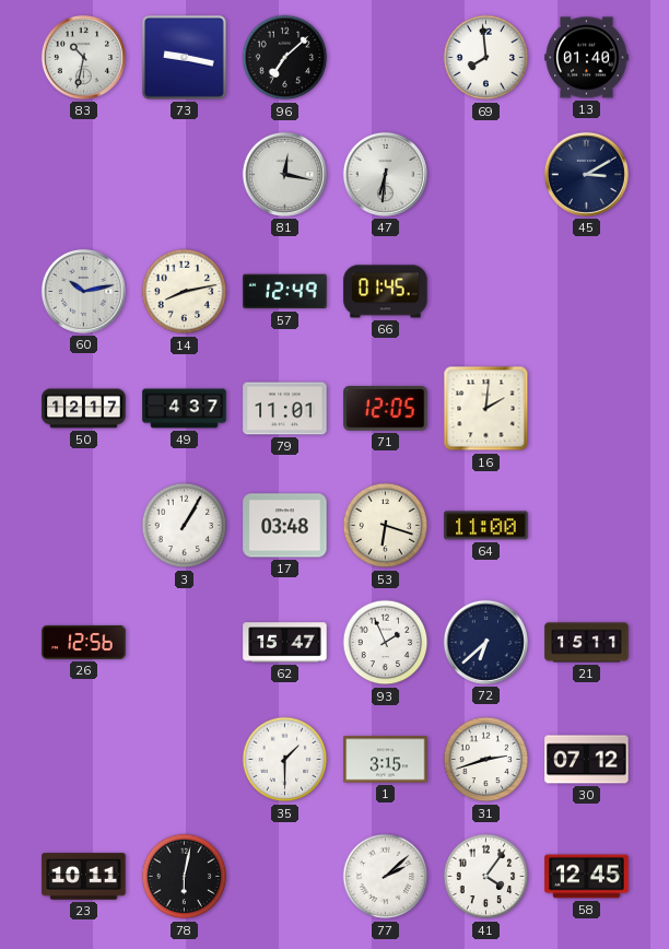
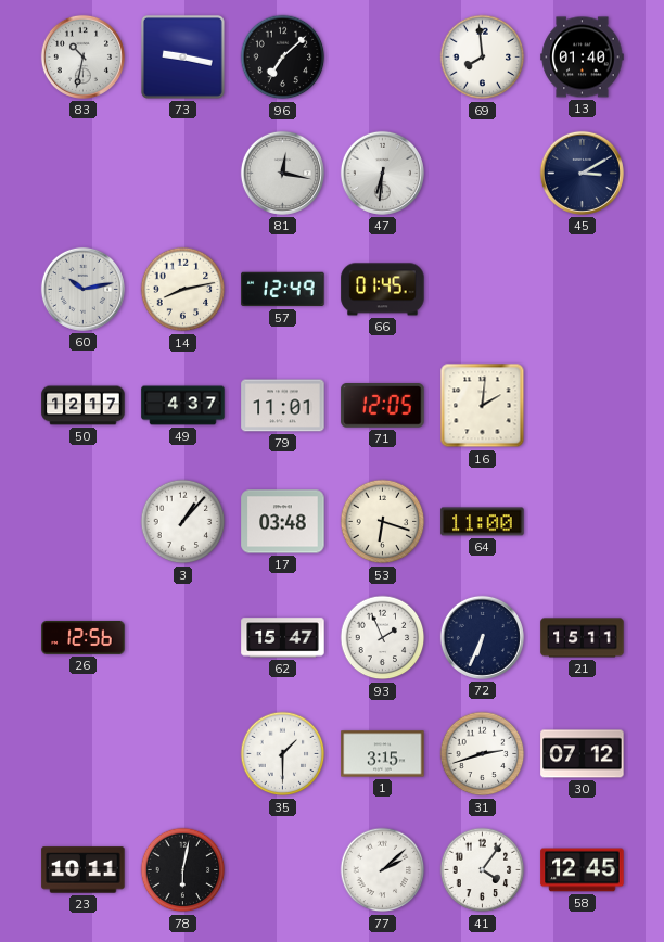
3: 1:05 -> 1:07 (183, 522)
72: 6:38 -> 6:34 (482, 637)
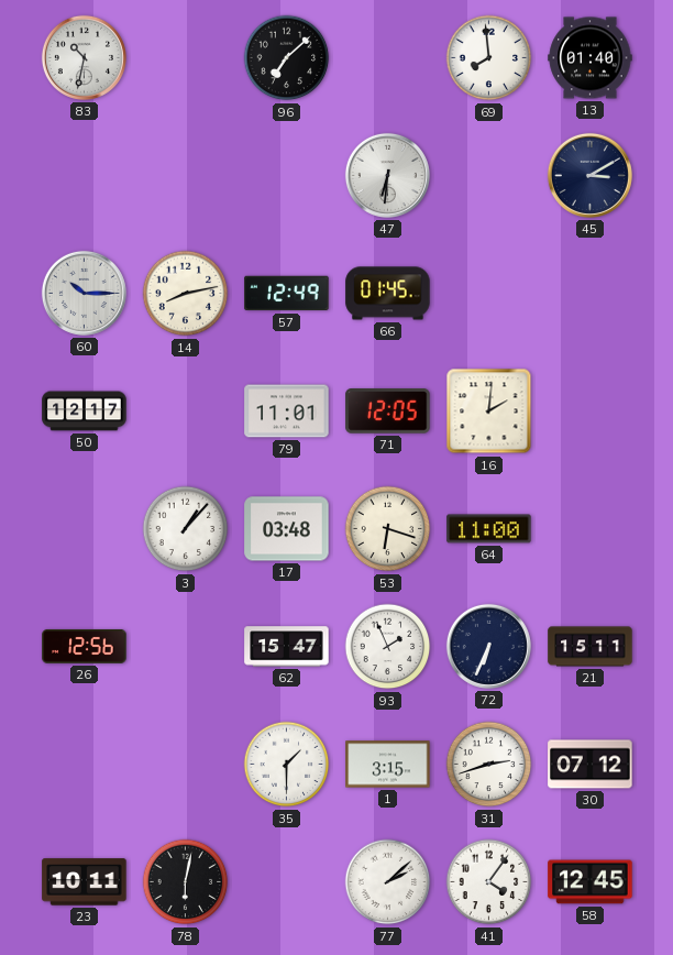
73: 9:17 -> none (182, 56)
81: 12:17 -> none (282, 173)
60: 10:13 -> 10:15 (84, 293)
49: 4:37 -> none (183, 406)
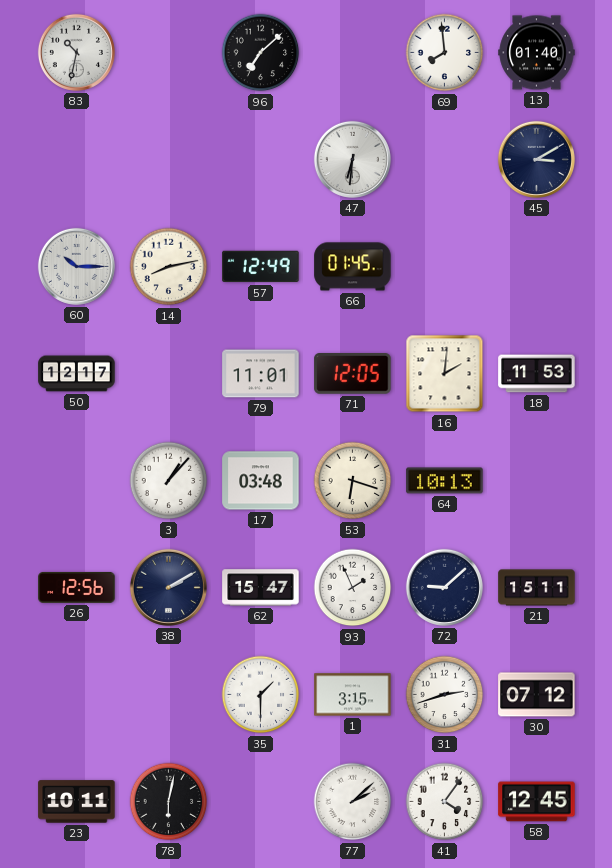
18: none -> 11:53 (537, 374)
64: 11:00 -> 10:13 (445, 481)
38: none -> 2:10 (168, 587)
72: 6:34 -> 9:08 (444, 587)
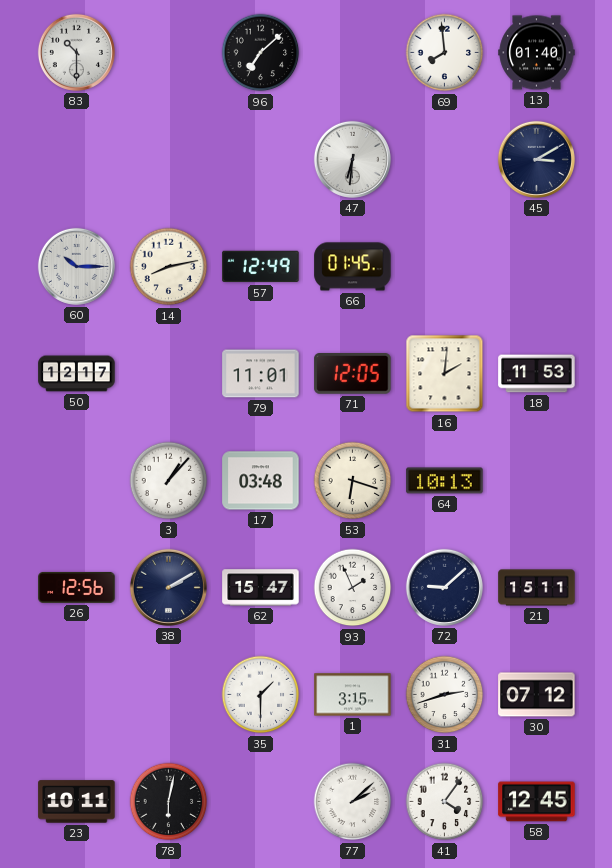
83: 10:32 -> 10:30 (76, 52)
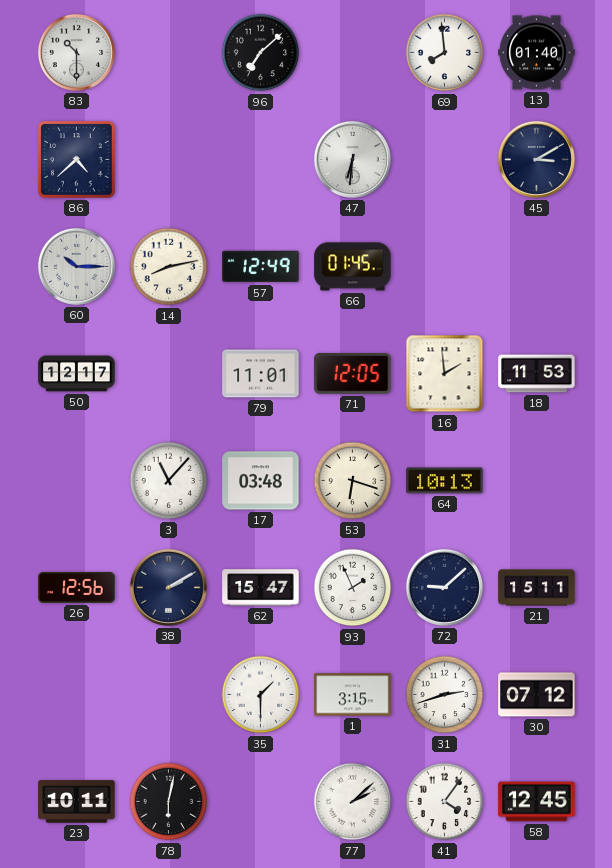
86: none -> 4:38 (77, 160)
16: 2:01 -> 1:59 (445, 374)
3: 1:07 -> 11:07 (169, 481)
